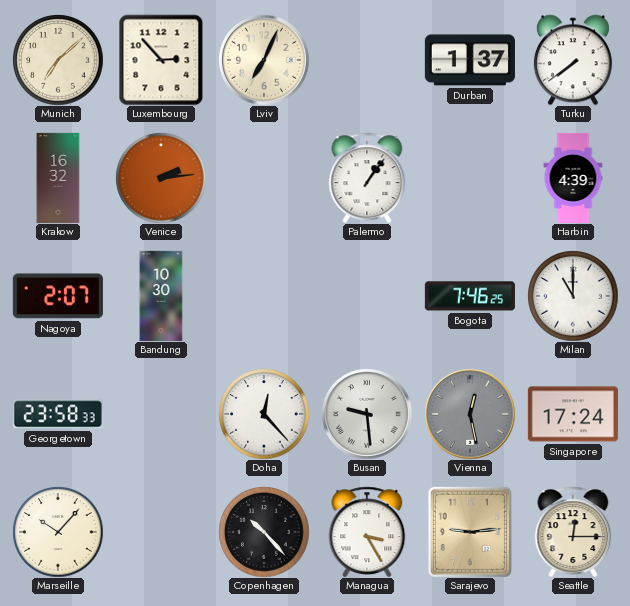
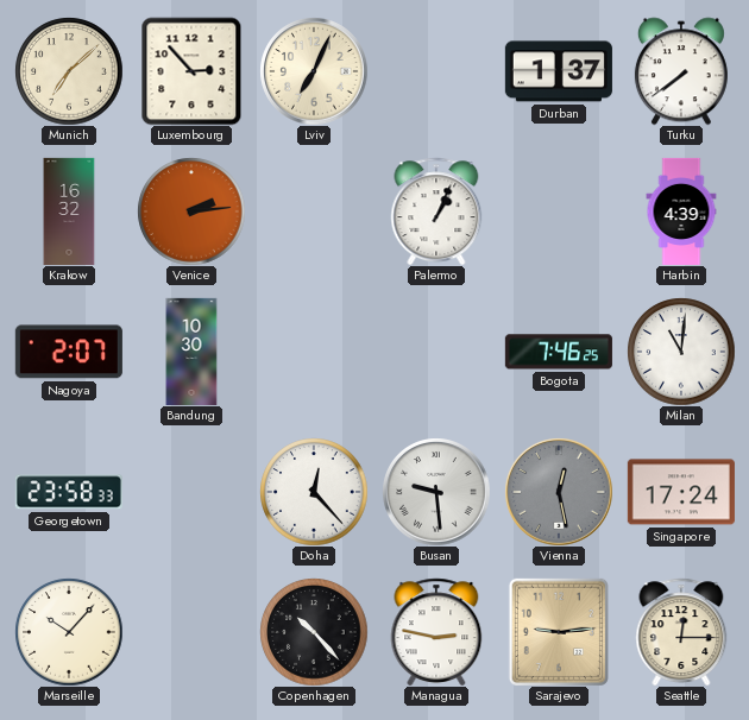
Palermo: 1:06 -> 1:04 (436, 211)
Milan: 11:00 -> 11:01 (681, 352)
Managua: 3:25 -> 2:47 (436, 632)
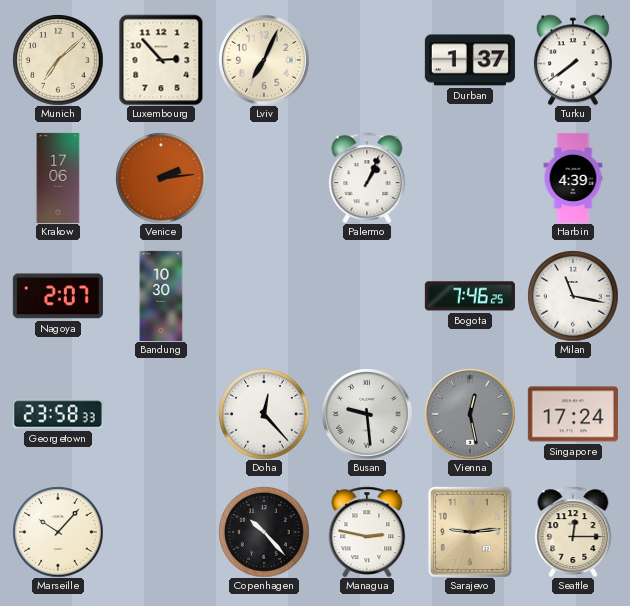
Krakow: 16:32 -> 17:06 (58, 178)
Milan: 11:01 -> 11:17 (573, 296)
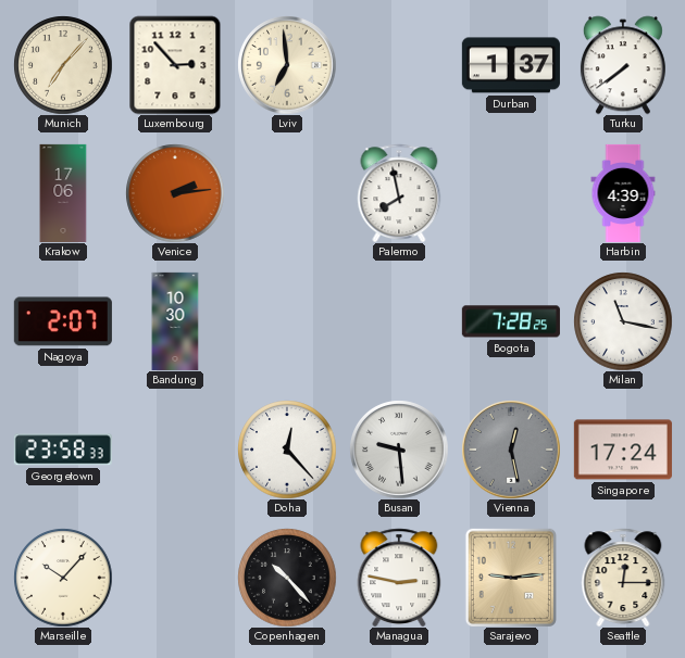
Munich: 7:08 -> 7:07 (63, 65)
Lviv: 7:04 -> 6:59 (287, 65)
Palermo: 1:04 -> 7:58 (399, 193)
Bogota: 7:46 -> 7:28 (511, 321)
